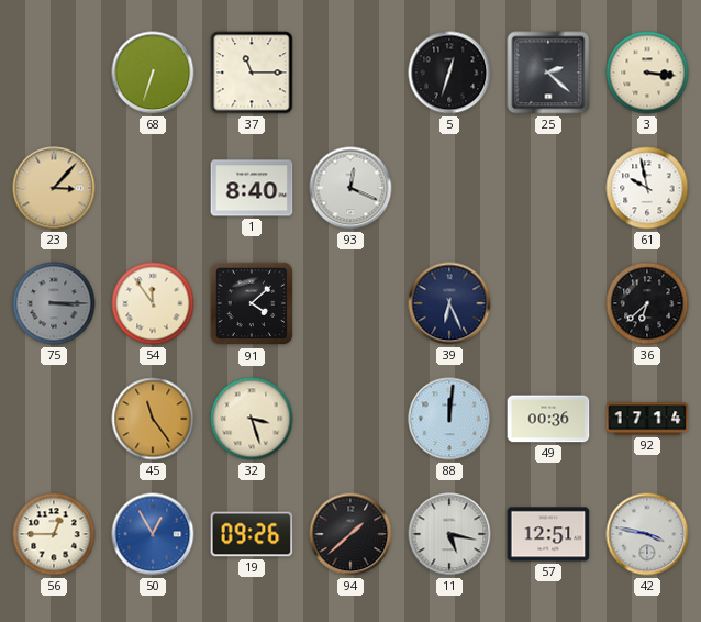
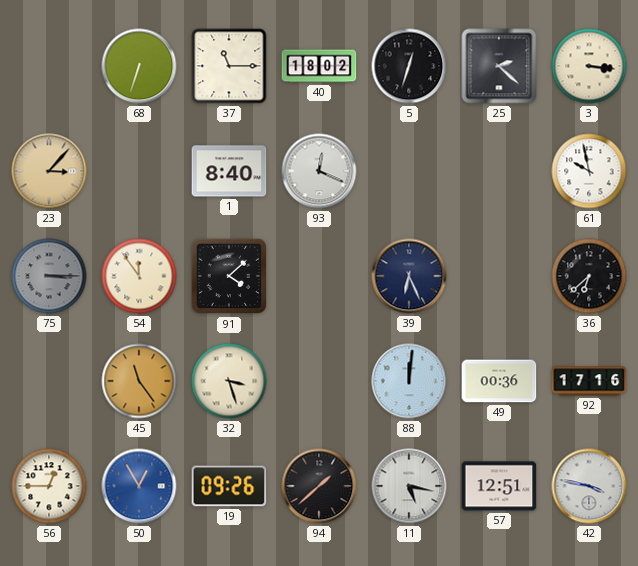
40: none -> 18:02 (319, 66)
92: 17:14 -> 17:16 (589, 381)
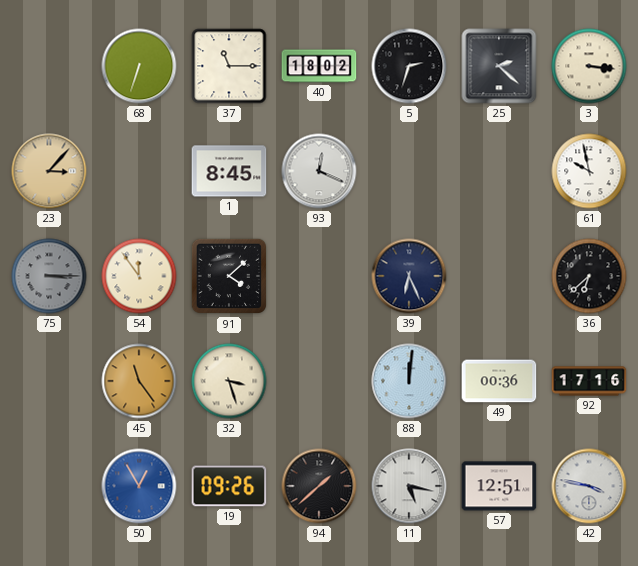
5: 12:33 -> 2:33 (409, 66)
1: 8:40 -> 8:45 (229, 171)
56: 12:45 -> none (49, 486)
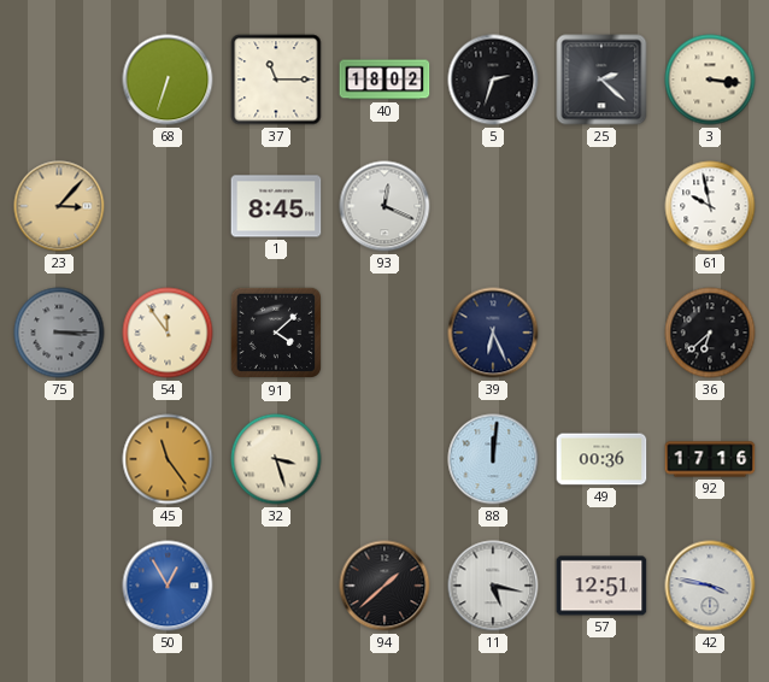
19: 09:26 -> none (229, 486)
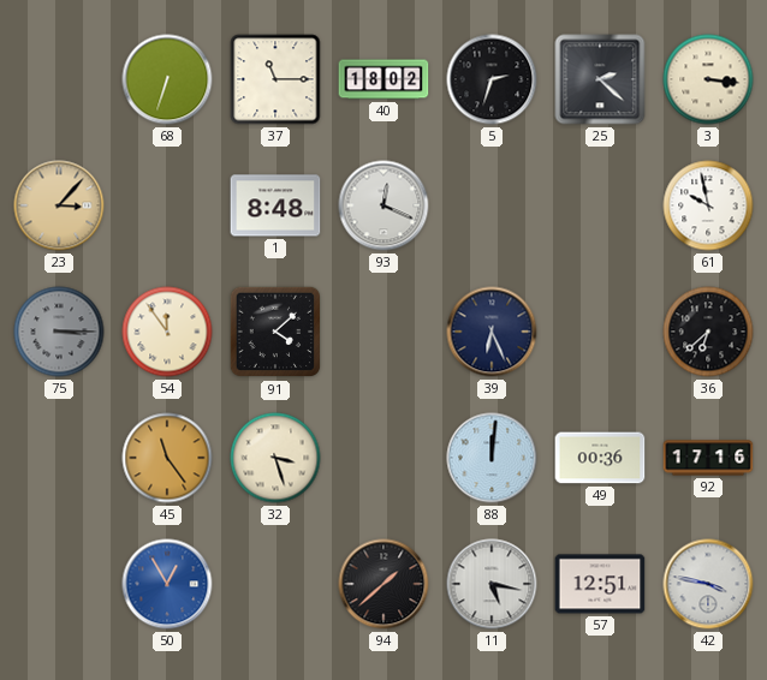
1: 8:45 -> 8:48 (275, 205)
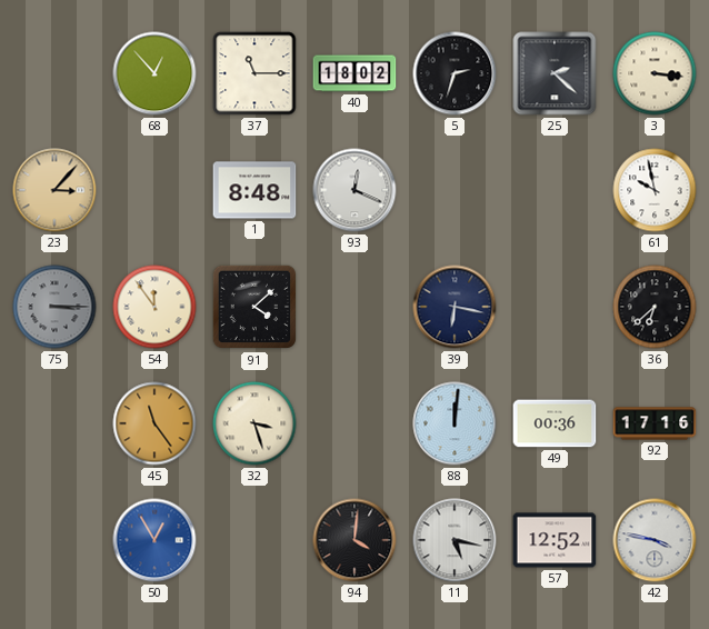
68: 6:33 -> 12:53 (154, 73)
39: 6:26 -> 6:17 (455, 307)
94: 1:38 -> 4:01 (354, 540)
57: 12:51 -> 12:52 (555, 540)
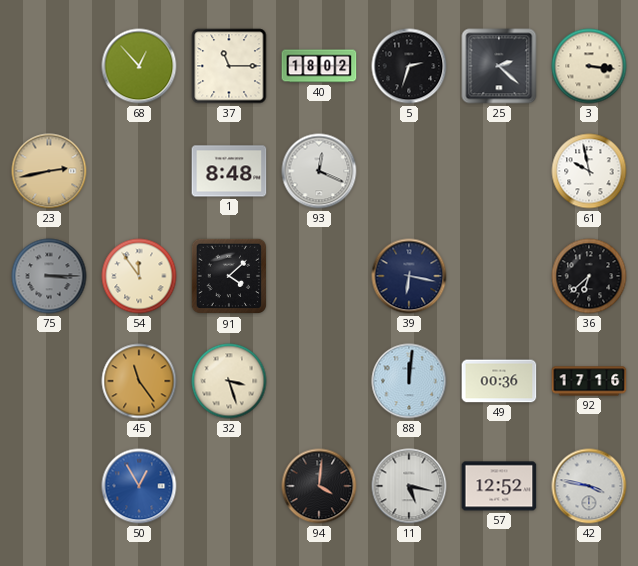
23: 3:07 -> 2:43 (49, 171)
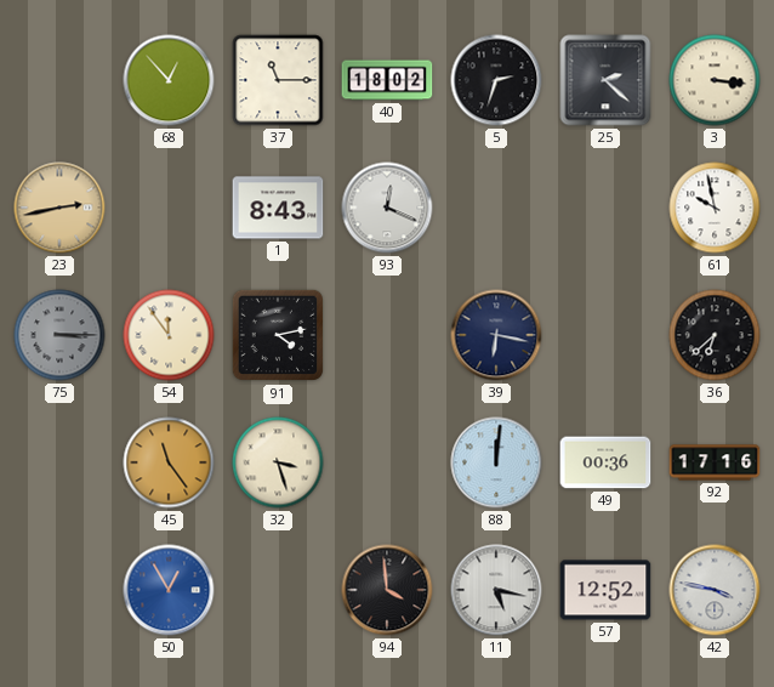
1: 8:48 -> 8:43 (278, 208)
91: 4:08 -> 4:13 (278, 335)
94: 4:01 -> 3:59 (387, 590)
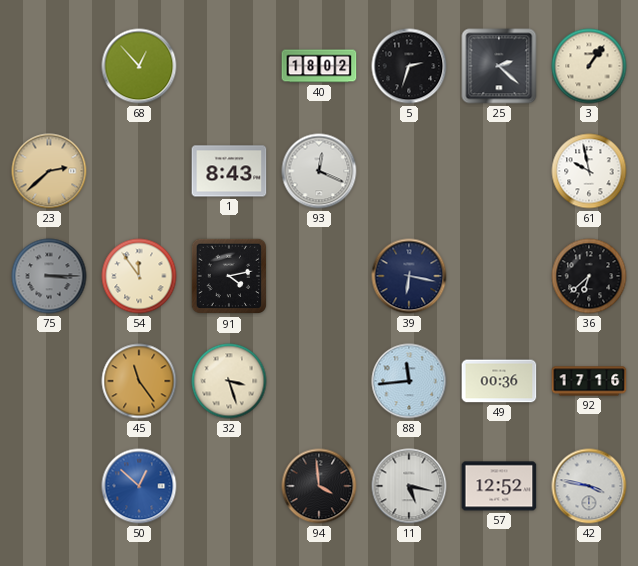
37: 11:15 -> none (278, 80)
3: 3:16 -> 1:06 (589, 66)
23: 2:43 -> 2:38 (49, 171)
88: 12:01 -> 11:44 (409, 381)
50: 12:55 -> 12:52 (139, 486)
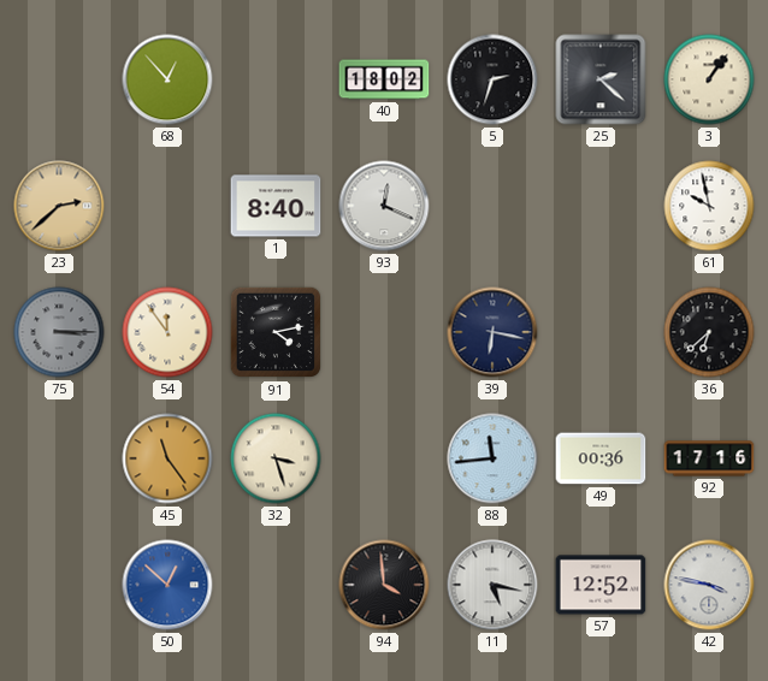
1: 8:43 -> 8:40 (276, 206)
